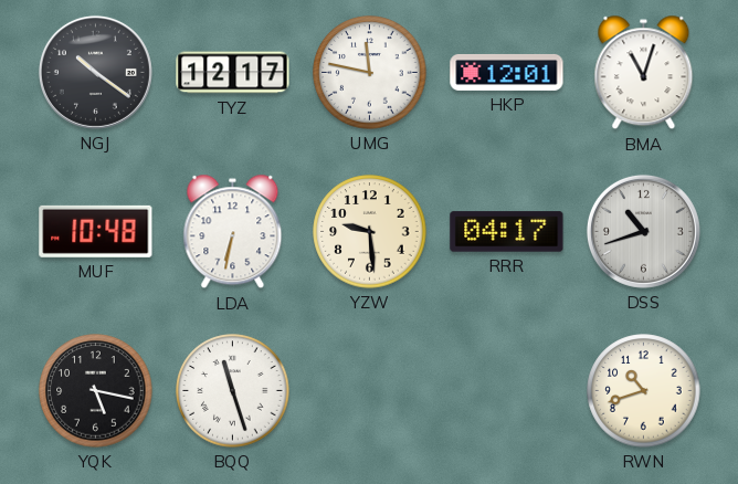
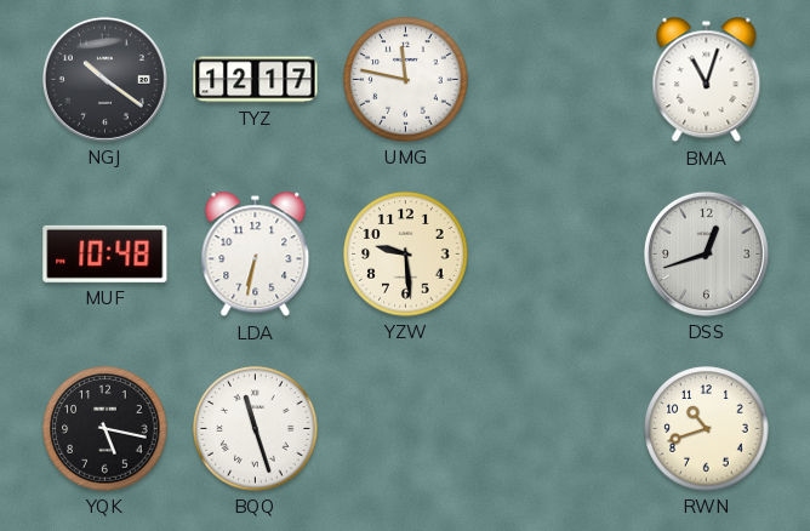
HKP: 12:01 -> none (507, 72)
RRR: 04:17 -> none (507, 232)
DSS: 10:42 -> 12:42 (706, 253)
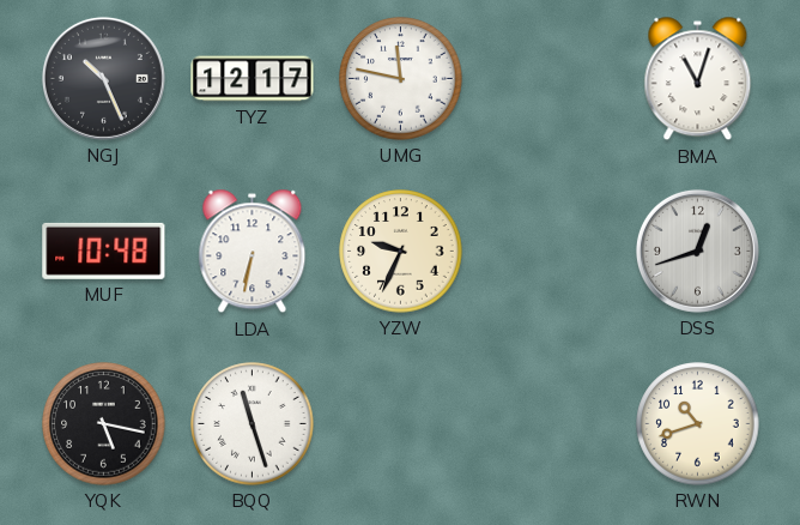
NGJ: 10:21 -> 10:26 (103, 78)
YZW: 9:29 -> 9:34 (401, 252)
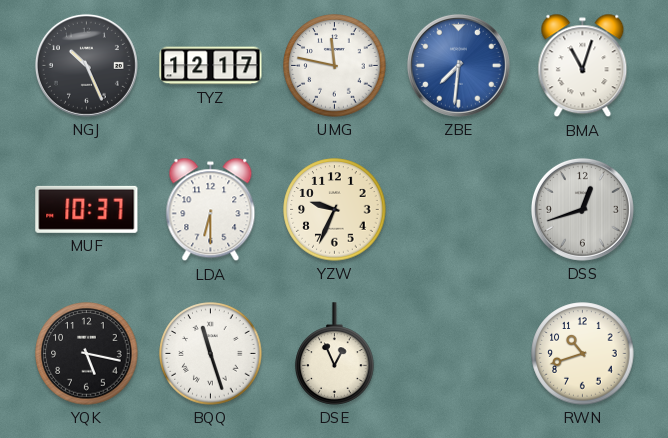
ZBE: none -> 7:31 (458, 65)
MUF: 10:48 -> 10:37 (87, 209)
LDA: 6:32 -> 6:30 (211, 210)
DSE: none -> 12:56 (335, 354)
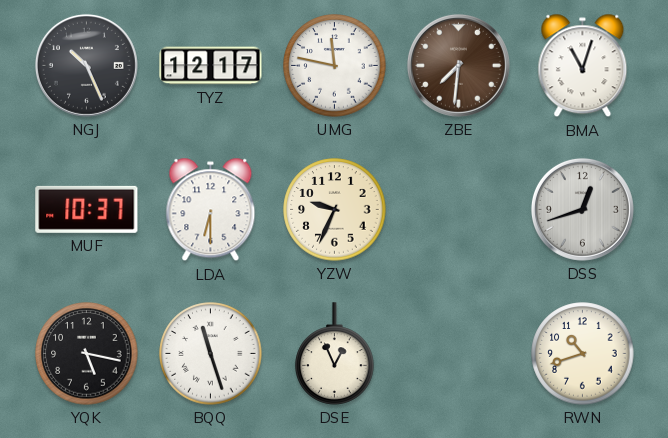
ZBE dial: blue -> brown (458, 65)
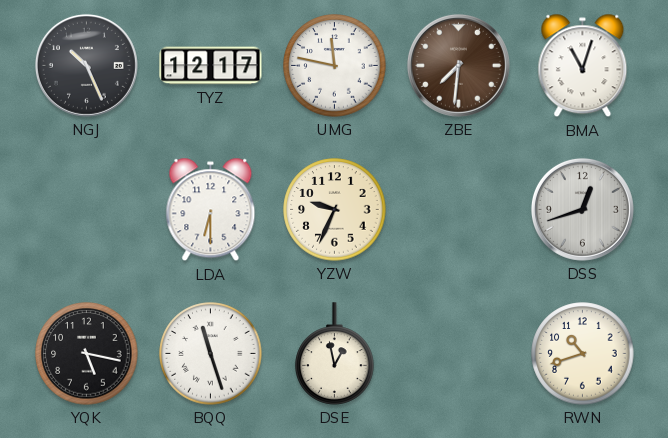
MUF: 10:37 -> none (87, 209)
DSE: 12:56 -> 12:58 (335, 354)
